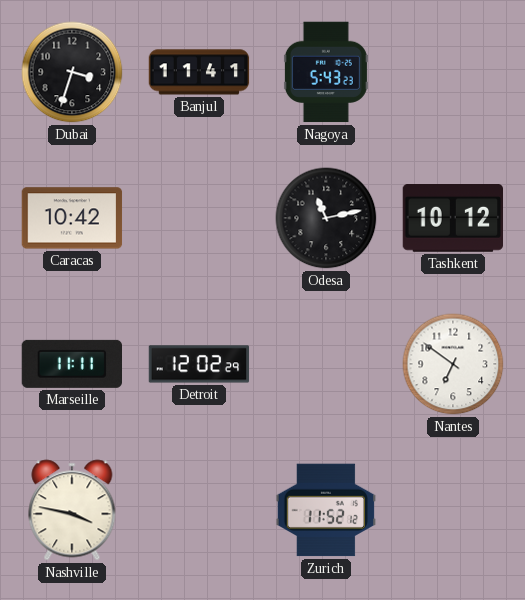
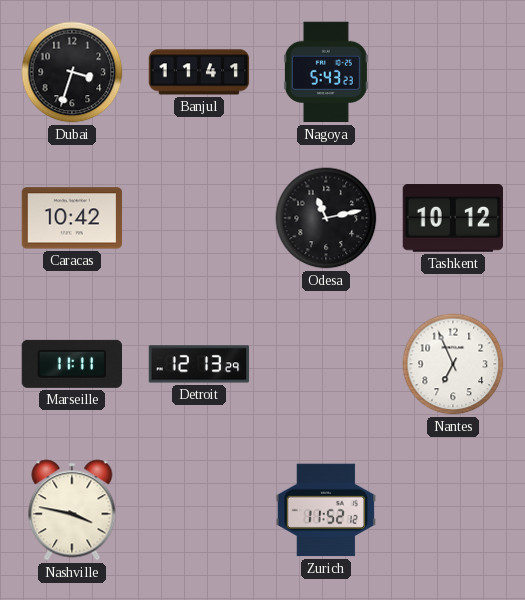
Detroit: 12:02 -> 12:13 (199, 364)
Nantes: 6:51 -> 6:56 (453, 364)
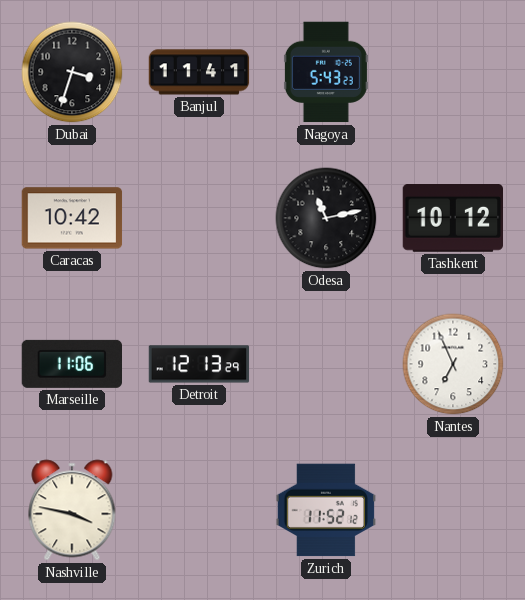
Marseille: 11:11 -> 11:06 (71, 364)
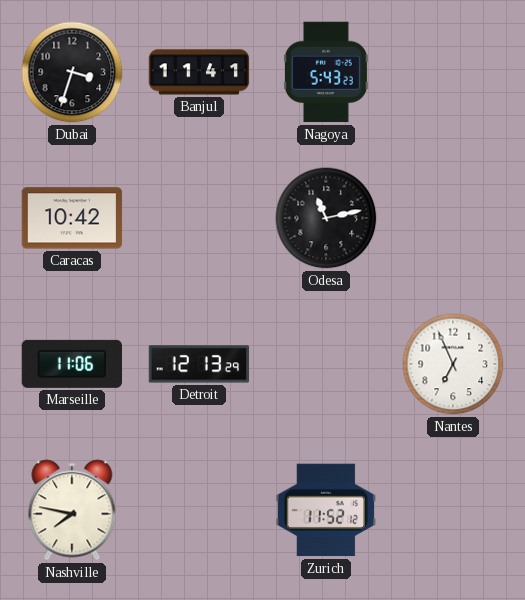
Tashkent: 10:12 -> none (453, 219)
Nashville: 3:47 -> 7:47 (72, 510)
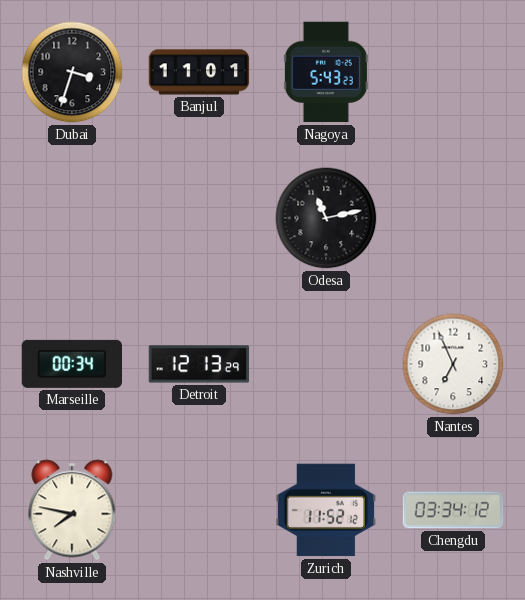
Banjul: 11:41 -> 11:01 (199, 72)
Caracas: 10:42 -> none (72, 218)
Marseille: 11:06 -> 00:34 (71, 364)
Chengdu: none -> 03:34 (453, 510)
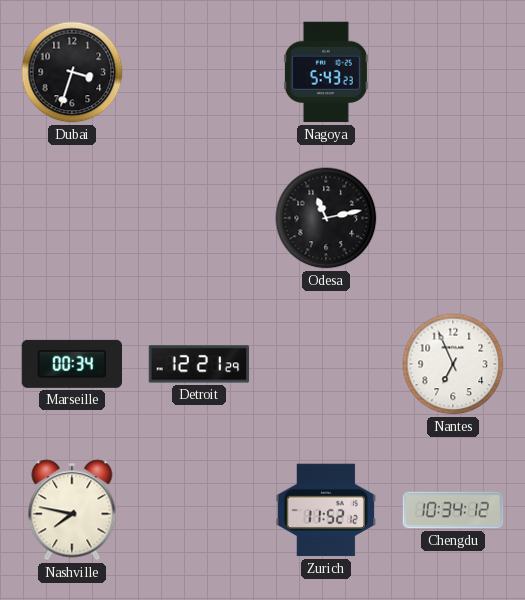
Banjul: 11:01 -> none (199, 72)
Detroit: 12:13 -> 12:21 (199, 364)
Chengdu: 03:34 -> 10:34 (453, 510)
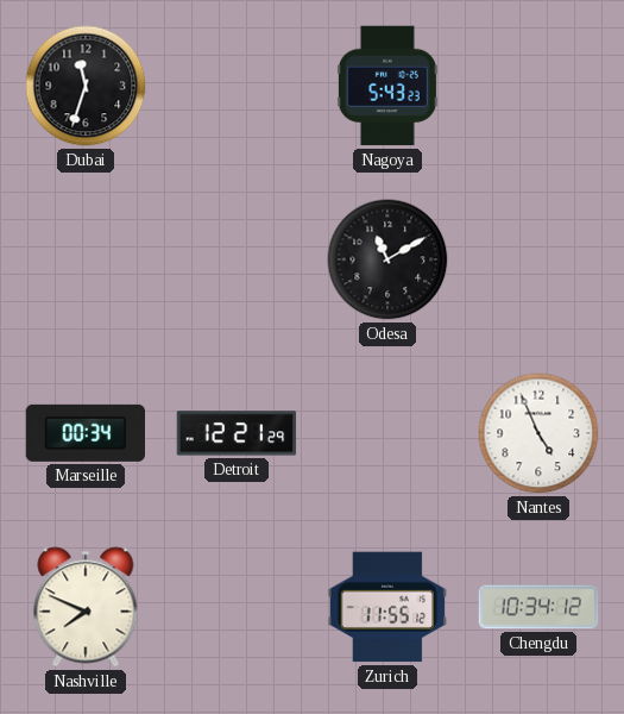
Dubai: 3:33 -> 11:33 (86, 86)
Odesa: 11:13 -> 11:10 (387, 259)
Nantes: 6:56 -> 4:56 (538, 433)
Nashville: 7:47 -> 7:49 (86, 607)
Zurich: 11:52 -> 11:55 (387, 607)
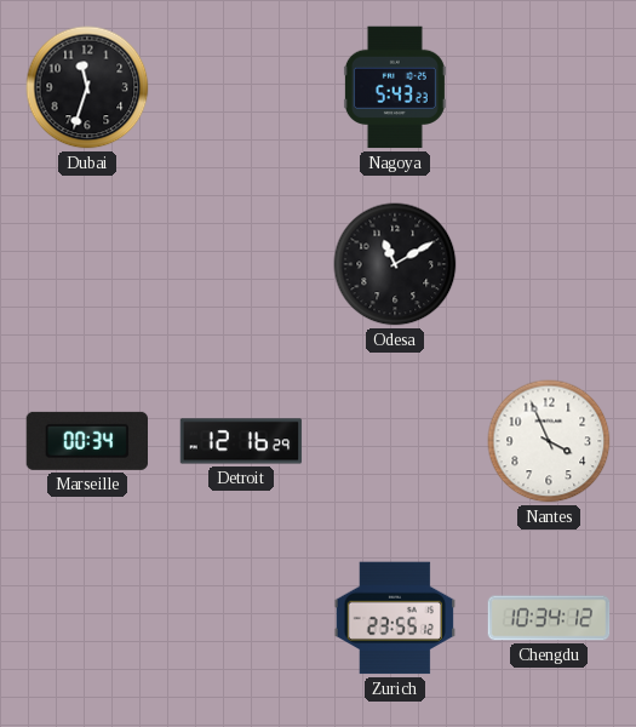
Detroit: 12:21 -> 12:16 (241, 441)
Nantes: 4:56 -> 3:56 (549, 441)
Nashville: 7:49 -> none (86, 607)
Zurich: 11:55 -> 23:55 (395, 618)
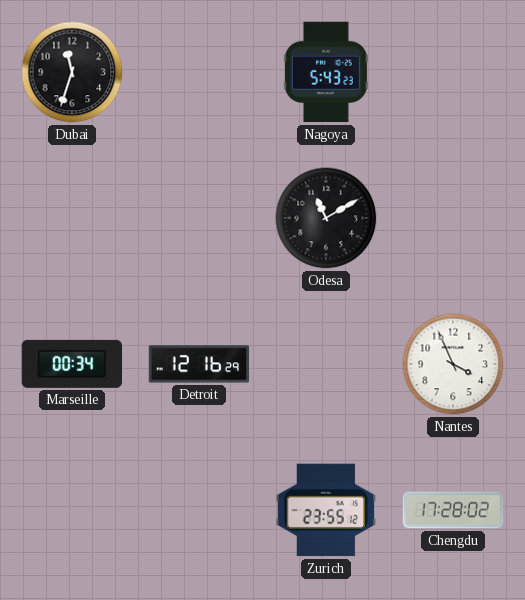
Chengdu: 10:34 -> 17:28 (453, 510)
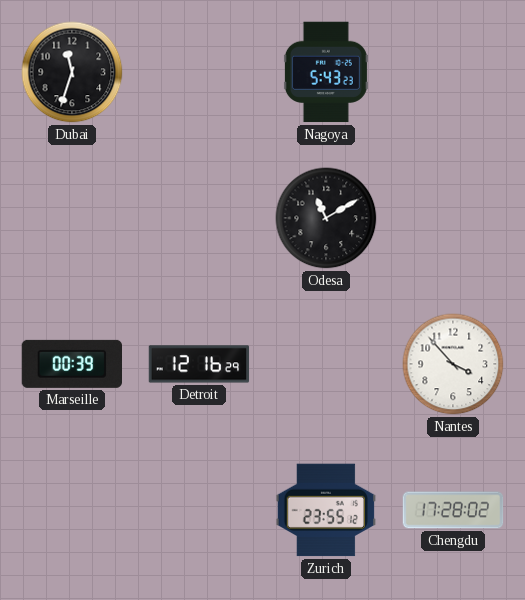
Marseille: 00:34 -> 00:39 (71, 364)
Nantes: 3:56 -> 3:53 (453, 364)
